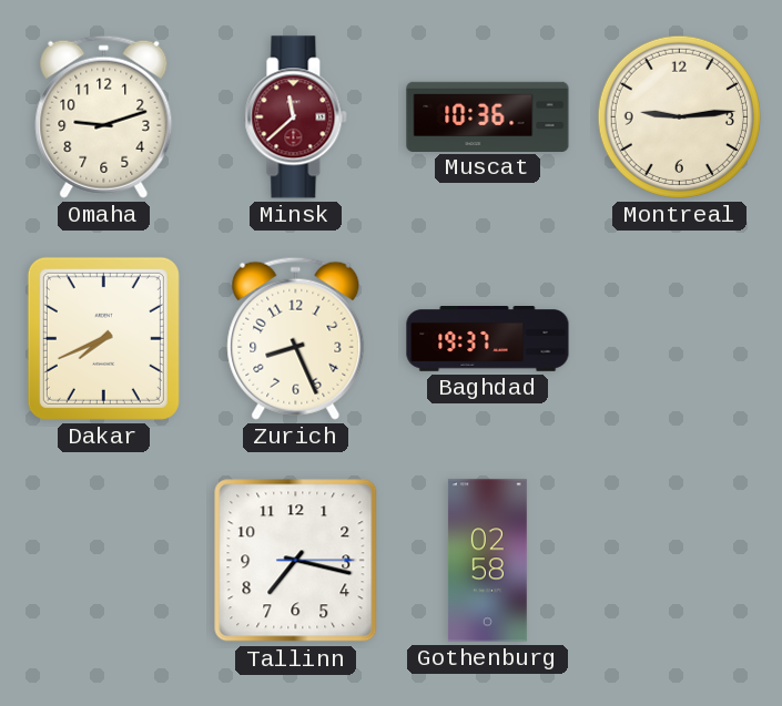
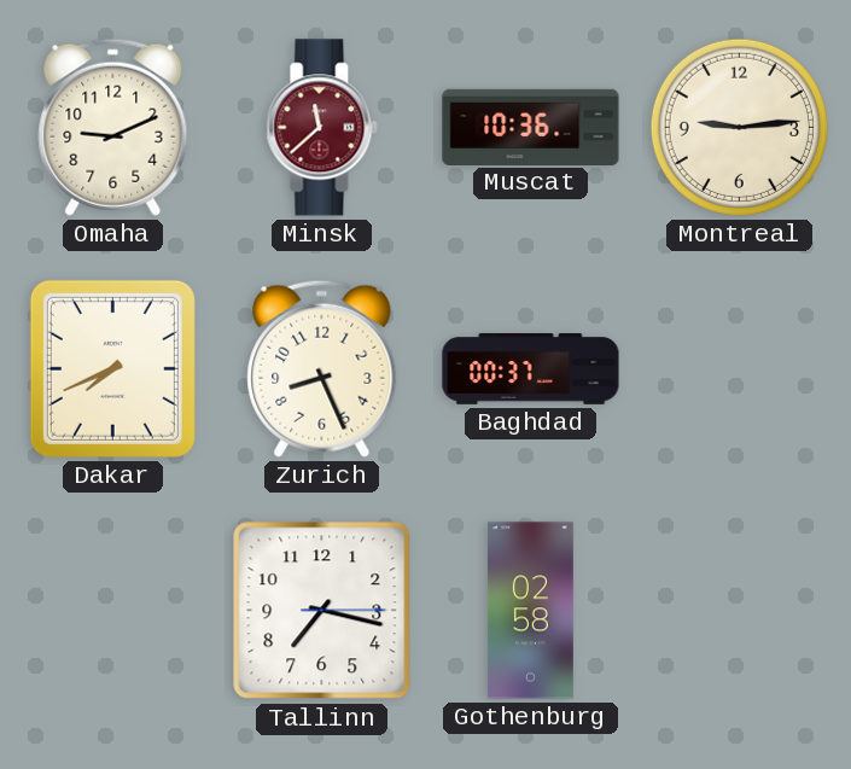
Omaha: 9:12 -> 9:11 (113, 127)
Baghdad: 19:37 -> 00:37 (531, 369)
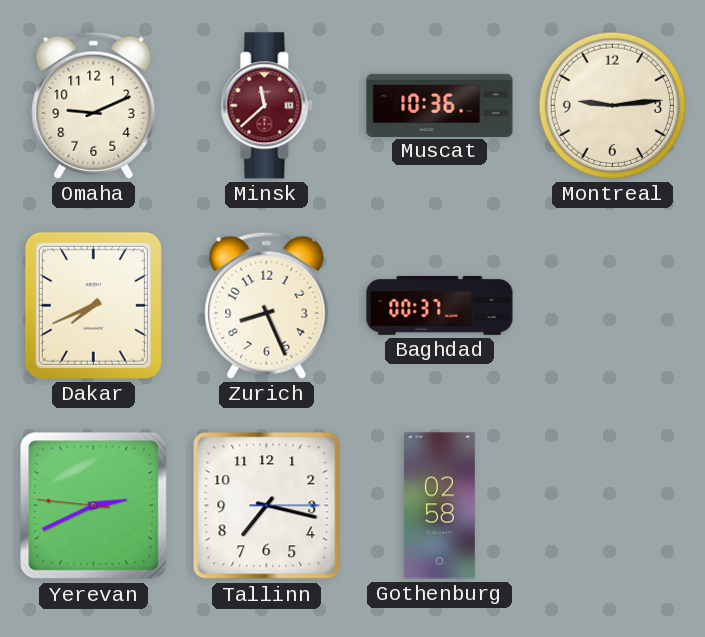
Yerevan: none -> 2:40 (94, 506)
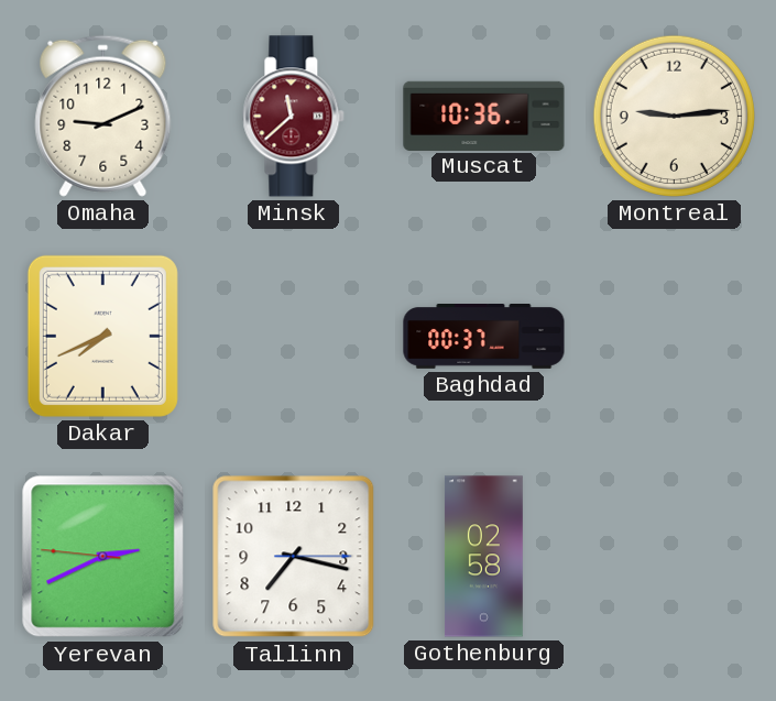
Zurich: 8:26 -> none (267, 305)
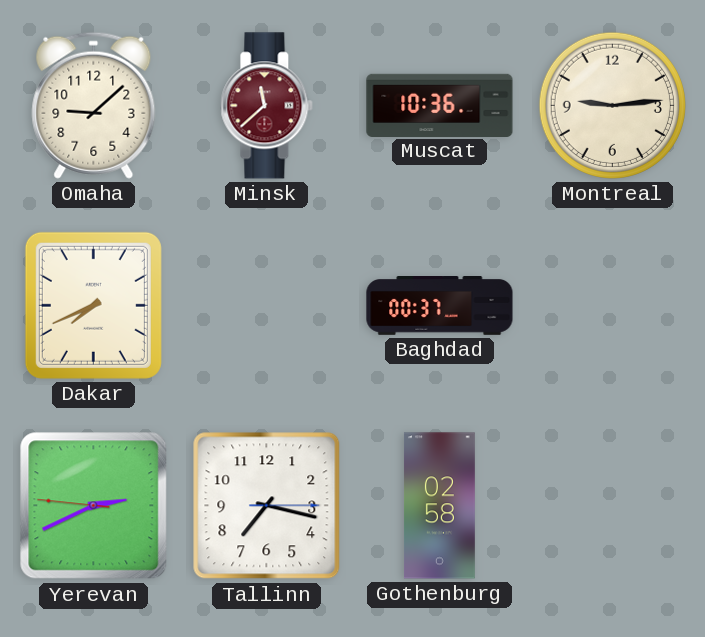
Omaha: 9:11 -> 9:08 (94, 105)
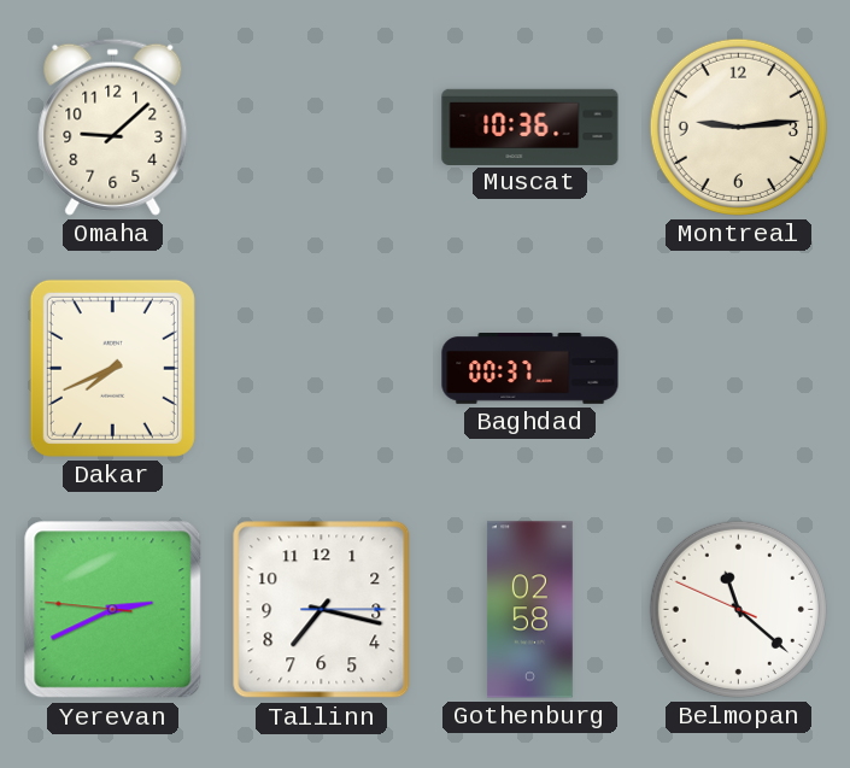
Minsk: 11:38 -> none (267, 106)
Belmopan: none -> 11:21 (738, 609)
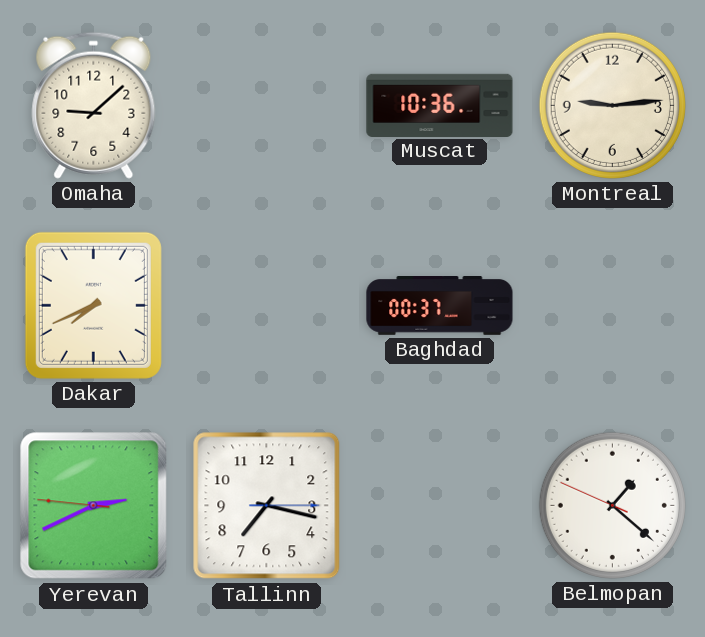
Gothenburg: 02:58 -> none (529, 610)
Belmopan: 11:21 -> 1:21 (612, 505)
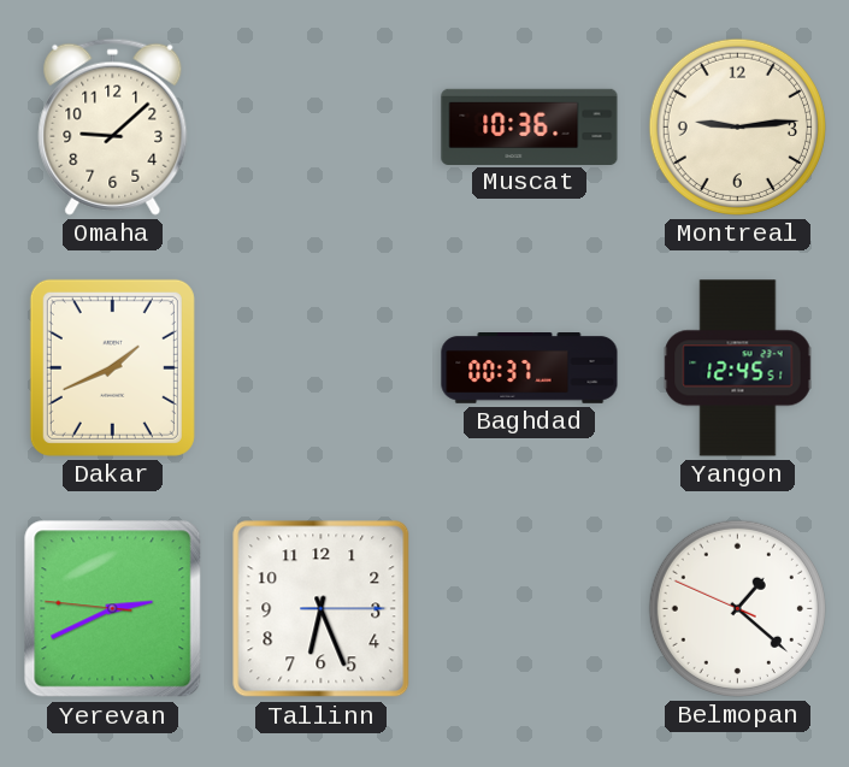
Dakar: 7:41 -> 1:41 (112, 367)
Yangon: none -> 12:45 (738, 368)
Tallinn: 7:17 -> 6:26 (322, 609)
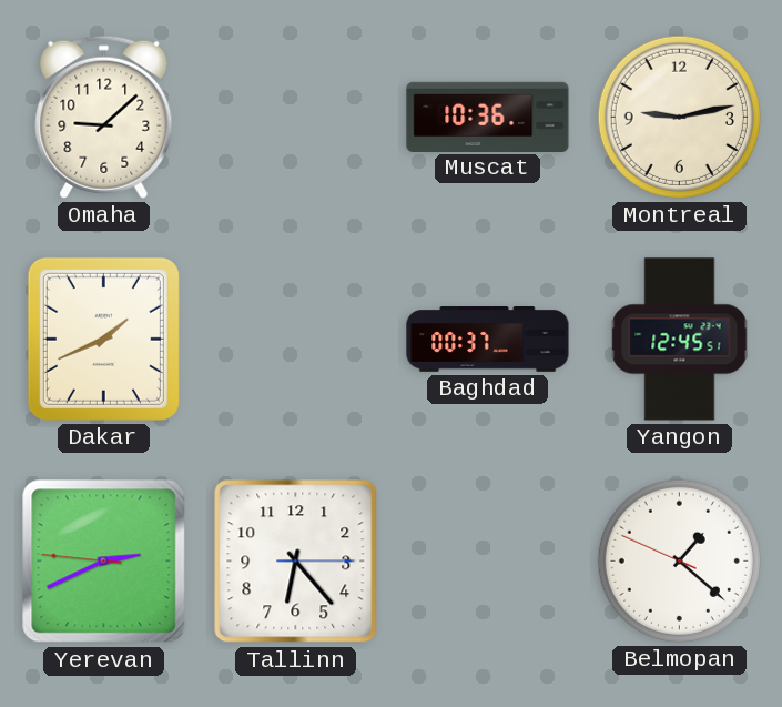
Montreal: 9:14 -> 9:13 (679, 117)
Tallinn: 6:26 -> 6:23 (296, 562)
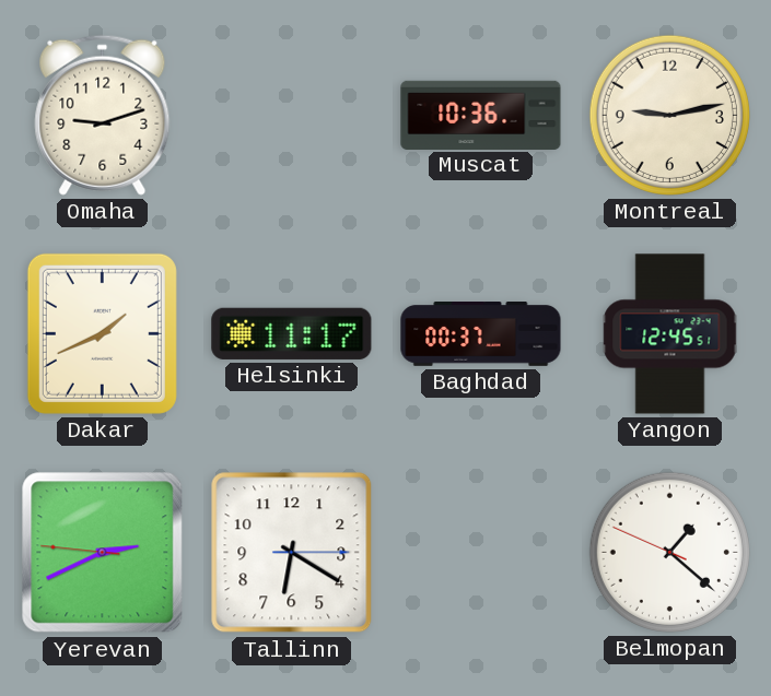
Omaha: 9:08 -> 9:12 (103, 115)
Helsinki: none -> 11:17 (292, 333)
Tallinn: 6:23 -> 6:20 (292, 553)
